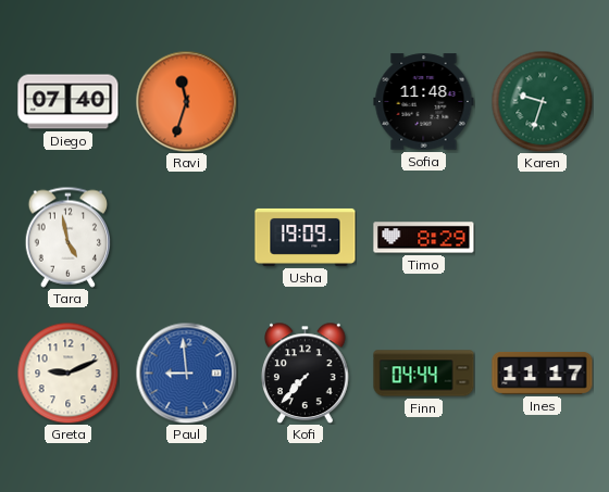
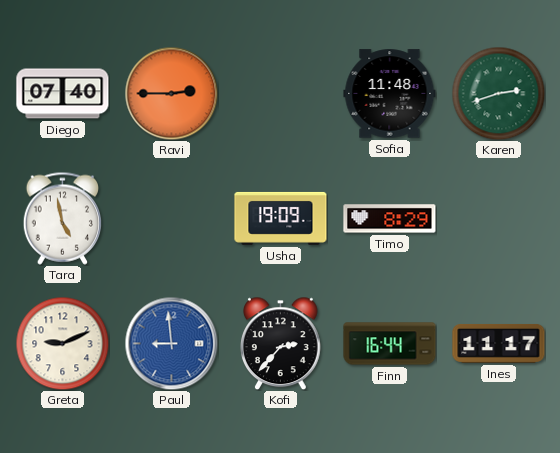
Ravi: 11:33 -> 2:45 (171, 93)
Karen: 9:33 -> 2:42 (498, 93)
Kofi: 7:37 -> 2:37 (281, 343)
Finn: 04:44 -> 16:44 (390, 344)
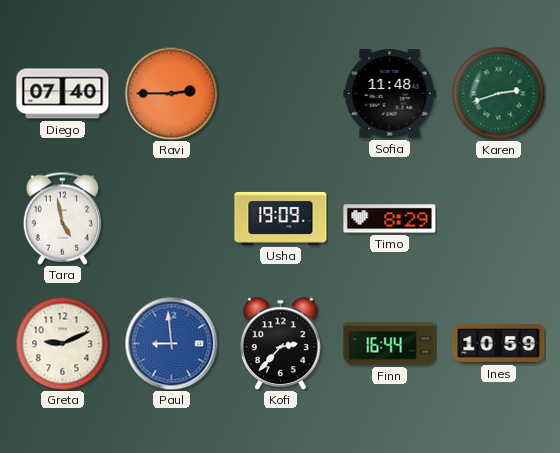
Ines: 11:17 -> 10:59 (499, 343)
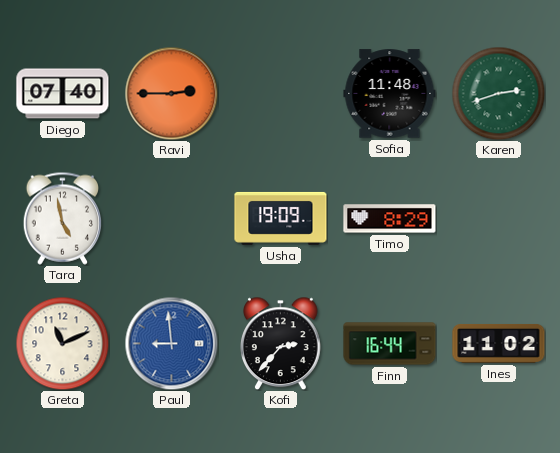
Greta: 9:11 -> 11:11 (62, 343)
Ines: 10:59 -> 11:02 (499, 343)
